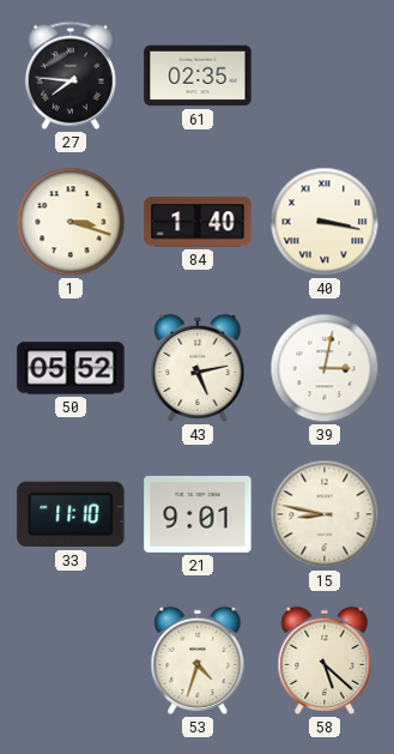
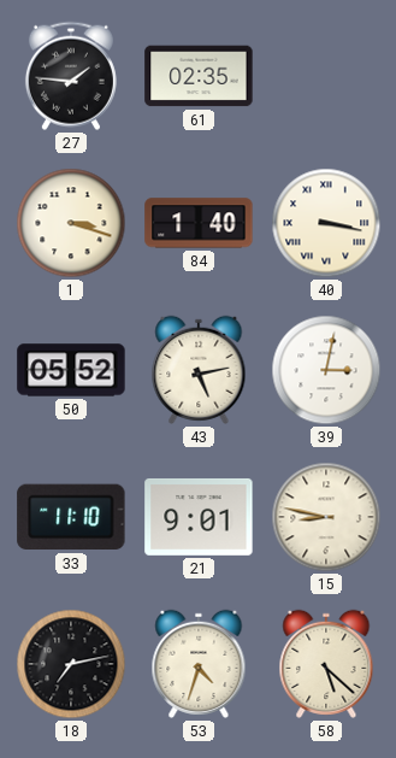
27: 7:46 -> 1:46 (71, 76)
18: none -> 7:13 (71, 664)
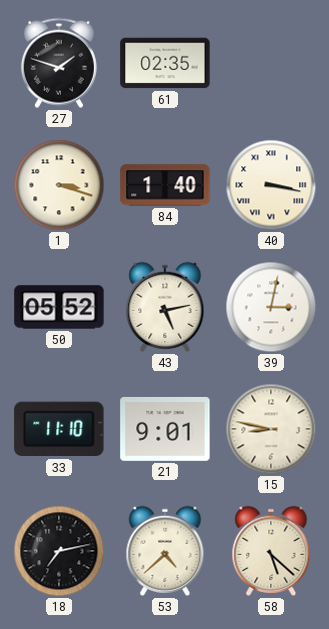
27: 1:46 -> 1:48 (59, 63)
53: 4:33 -> 4:38 (165, 551)
